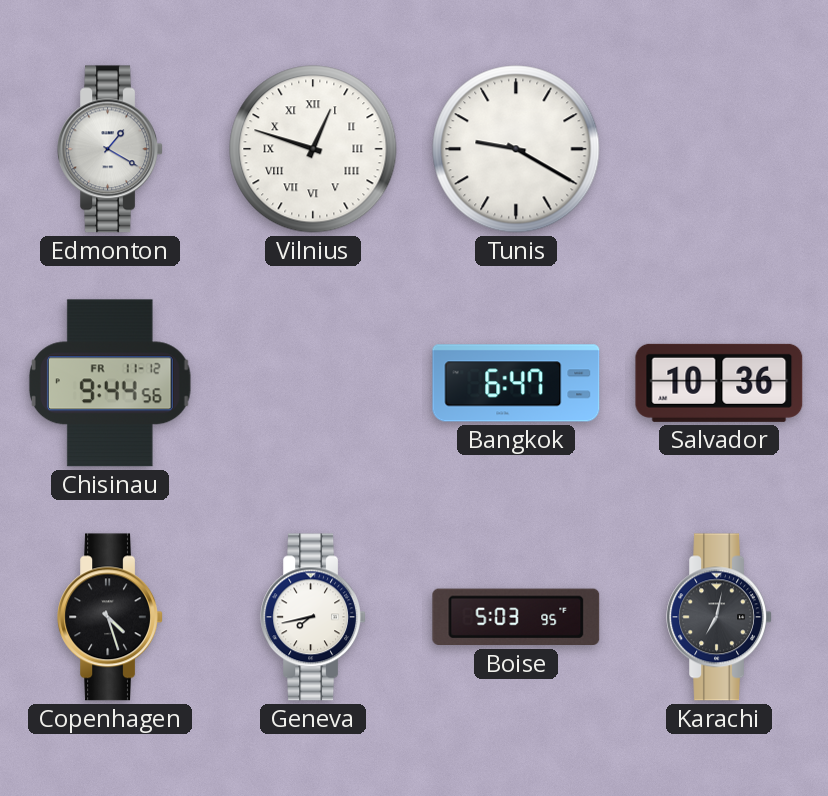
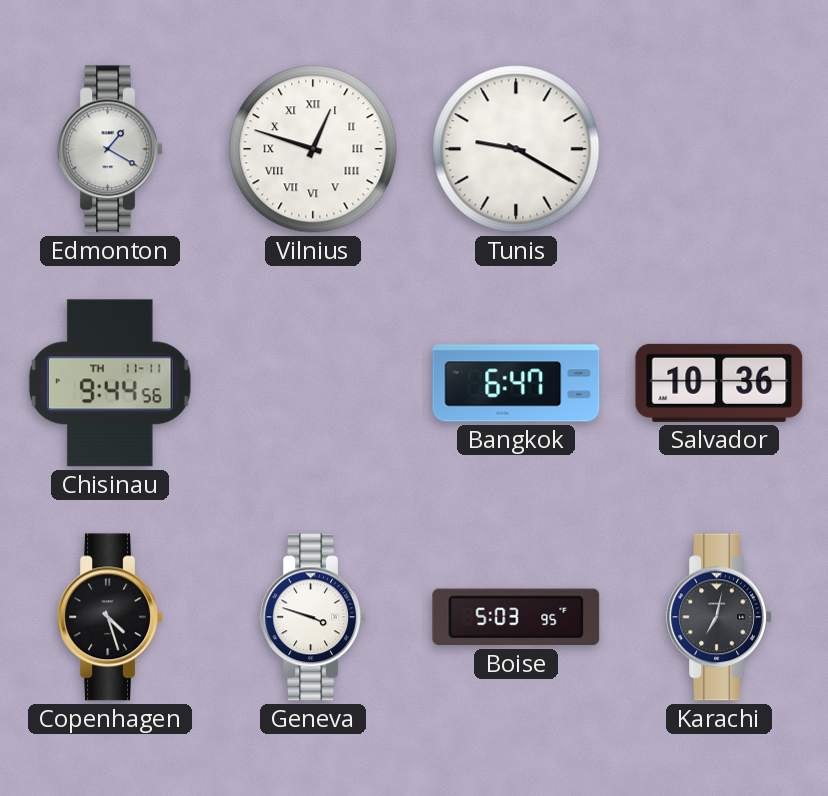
Chisinau date: FR 11-12 -> TH 11-11 (110, 383)
Geneva: 7:43 -> 3:48 (313, 617)
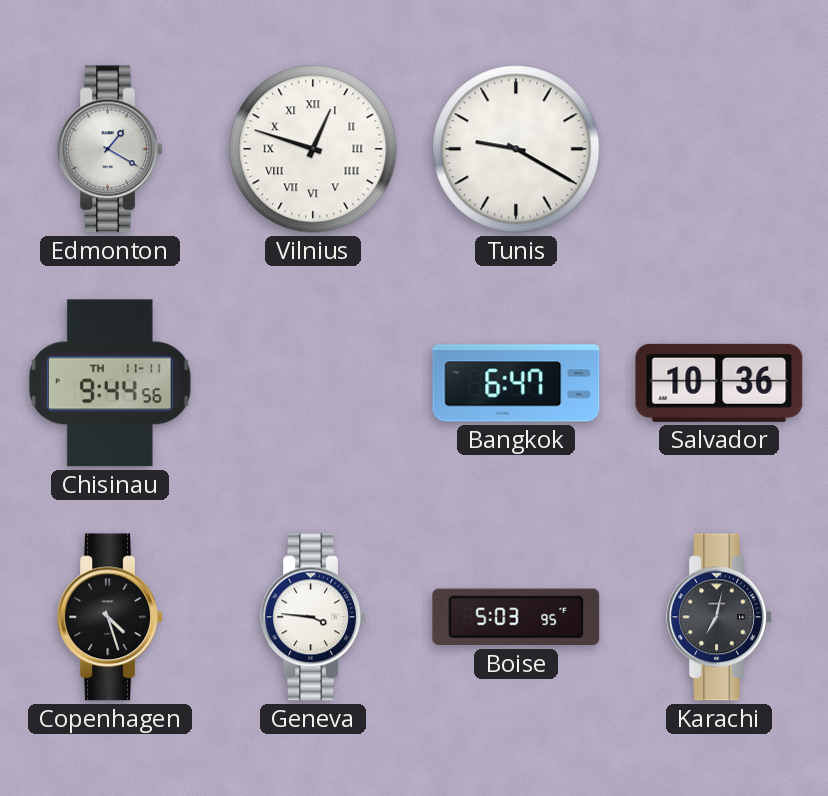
Geneva: 3:48 -> 3:46 (313, 617)
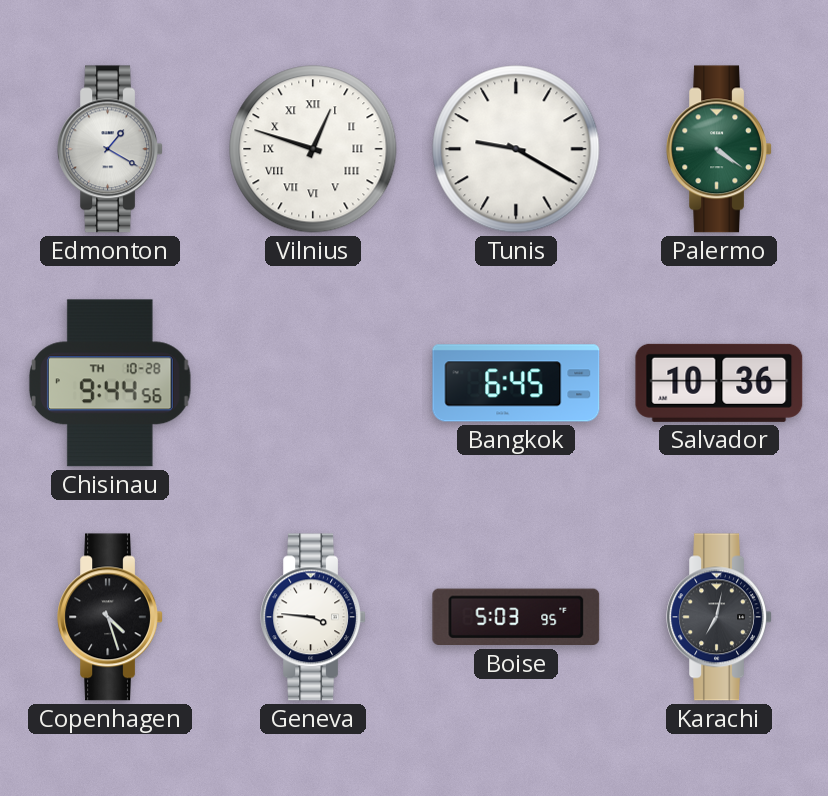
Palermo: none -> 4:21 (719, 149)
Chisinau date: TH 11-11 -> TH 10-28 (110, 383)
Bangkok: 6:47 -> 6:45 (516, 383)
